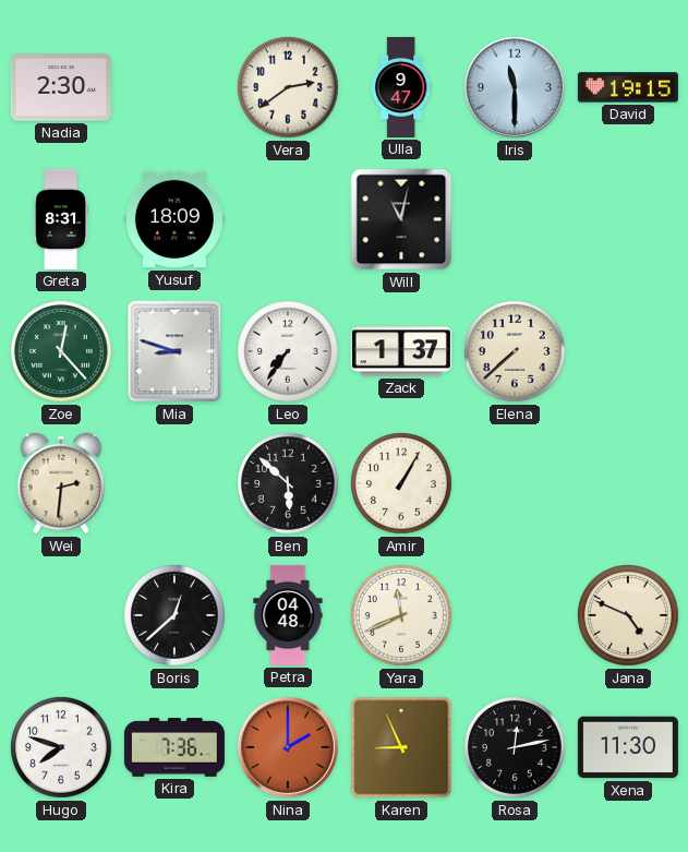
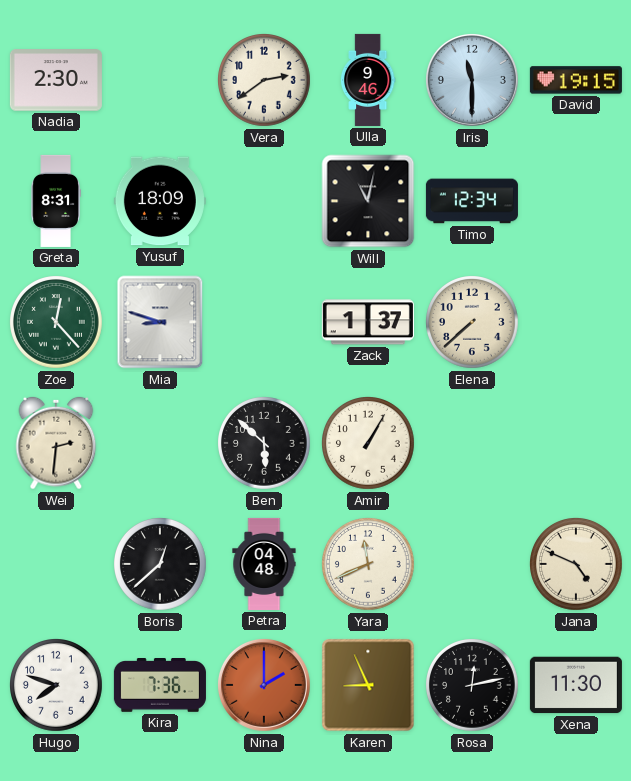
Ulla: 9:47 -> 9:46 (368, 80)
Timo: none -> 12:34 (472, 201)
Leo: 7:36 -> none (289, 352)
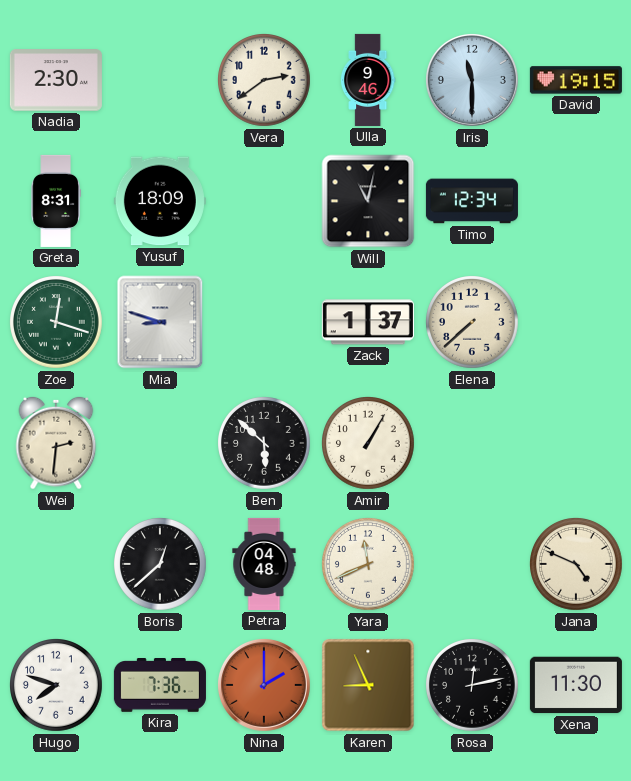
Zoe: 12:23 -> 12:18 (57, 323)
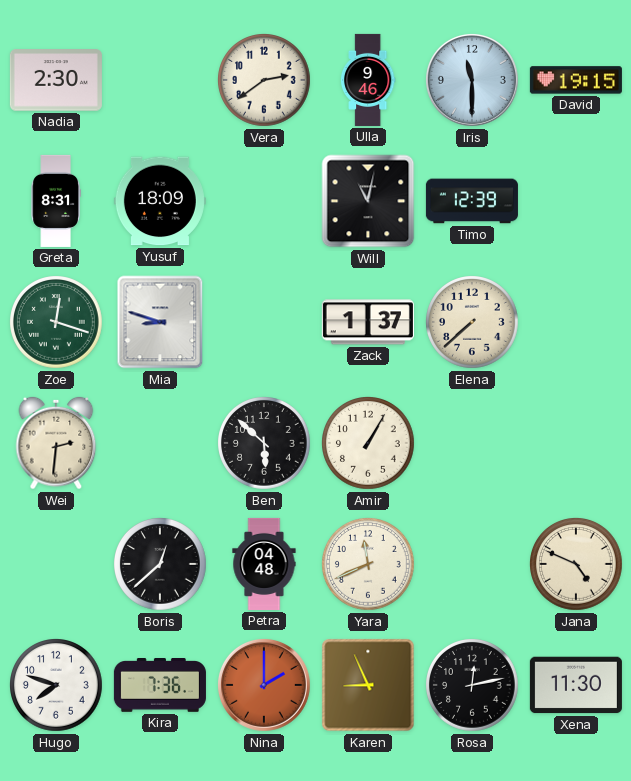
Timo: 12:34 -> 12:39 (472, 201)
